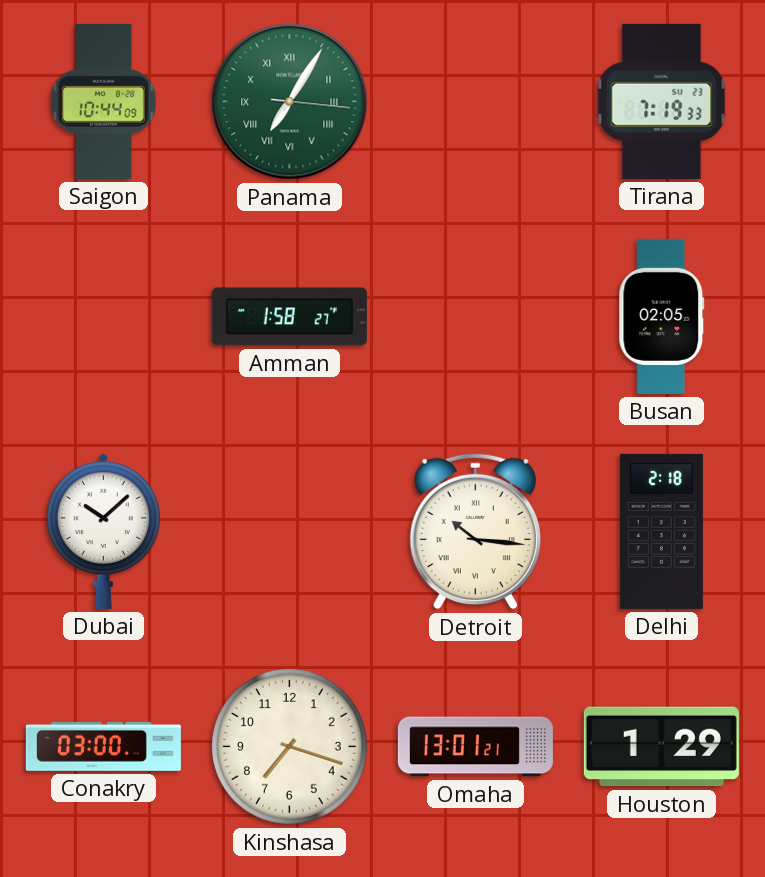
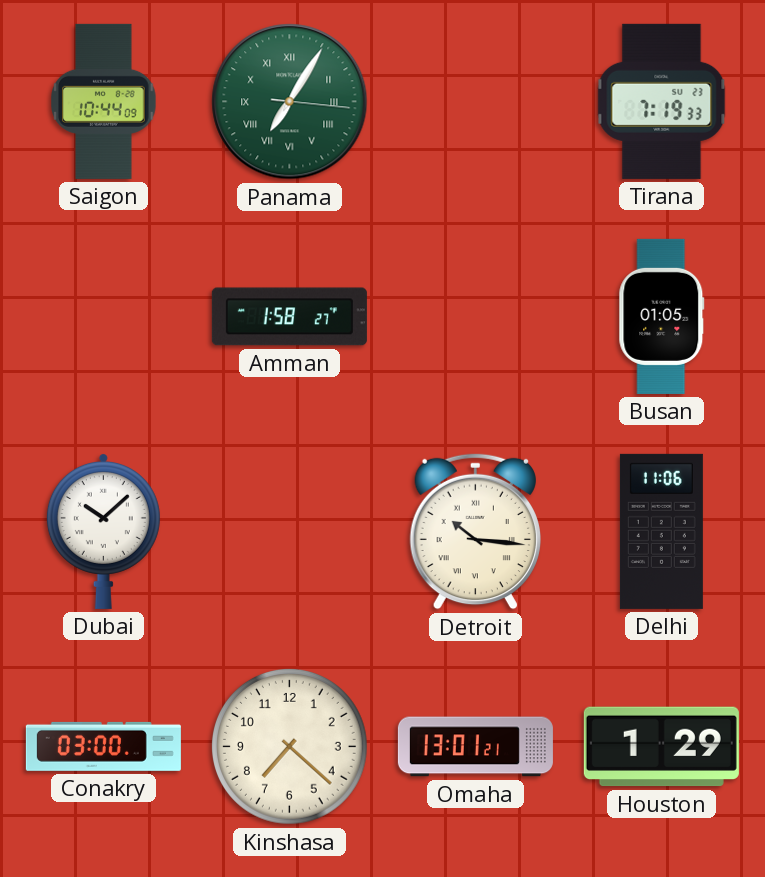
Busan: 02:05 -> 01:05 (662, 316)
Delhi: 2:18 -> 11:06 (661, 531)
Kinshasa: 7:18 -> 7:22 (289, 746)
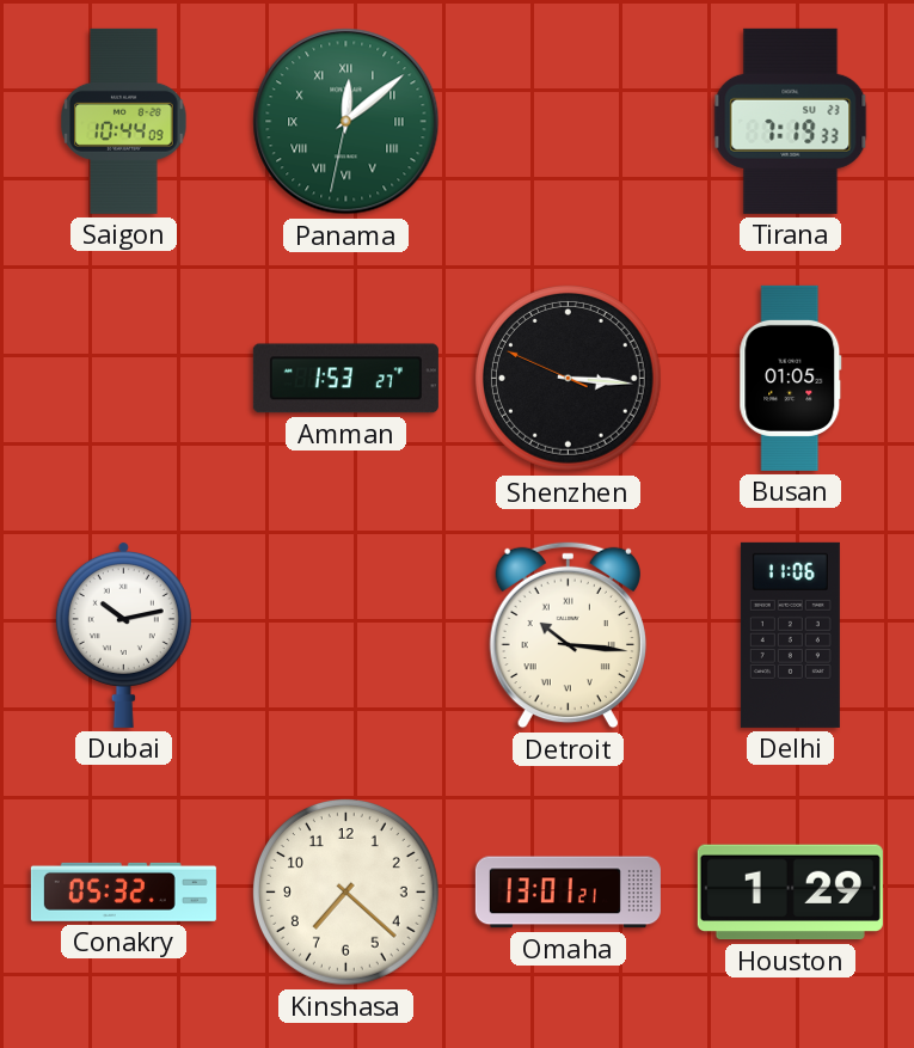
Panama: 7:05 -> 12:08 (346, 122)
Amman: 1:58 -> 1:53 (345, 379)
Shenzhen: none -> 3:15 (568, 378)
Dubai: 10:08 -> 10:13 (123, 635)
Conakry: 03:00 -> 05:32 (123, 891)
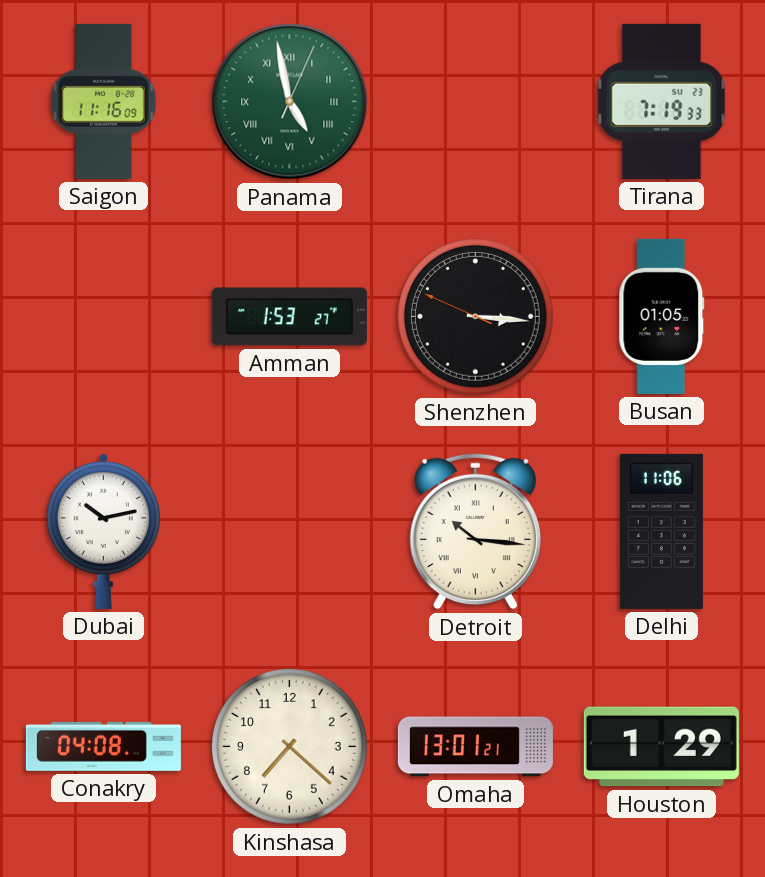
Saigon: 10:44 -> 11:16 (104, 101)
Panama: 12:08 -> 4:58 (290, 102)
Conakry: 05:32 -> 04:08 (103, 746)
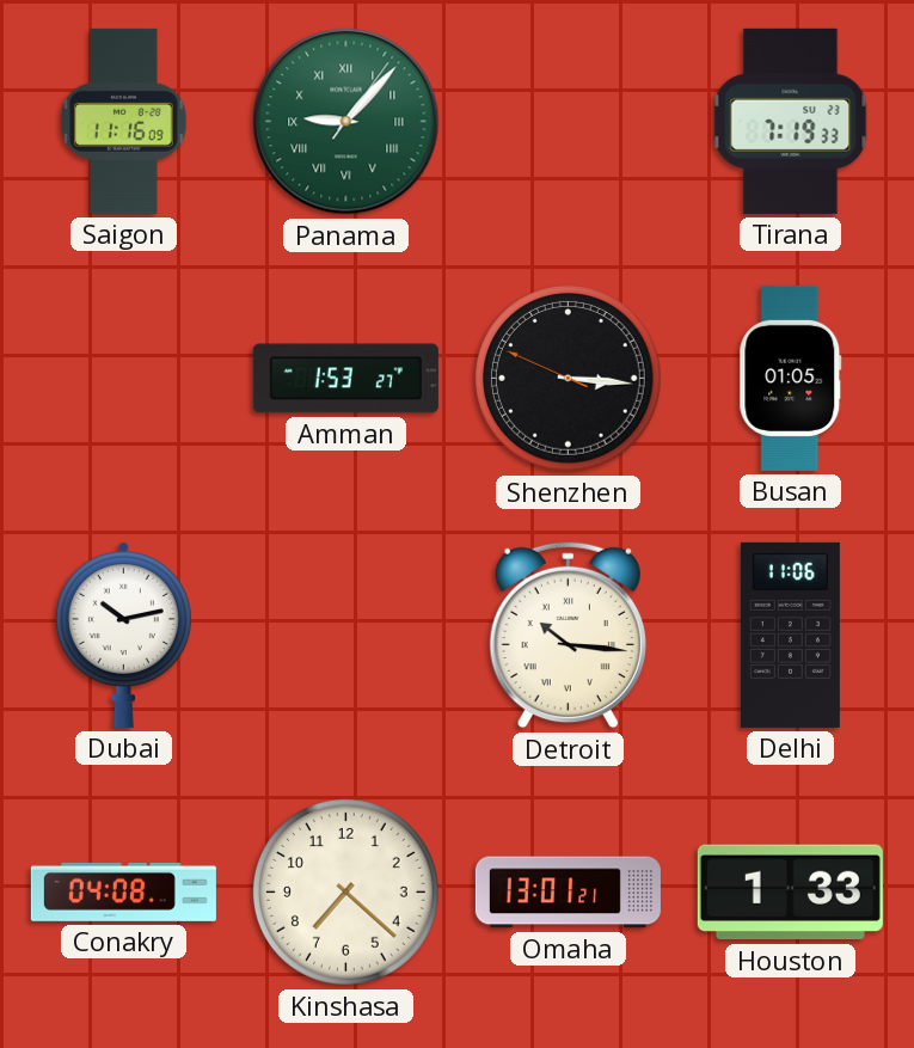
Panama: 4:58 -> 9:07 (346, 122)
Houston: 1:29 -> 1:33 (790, 893)
